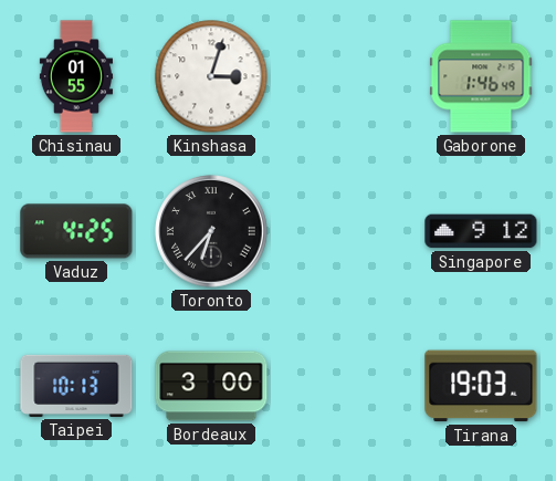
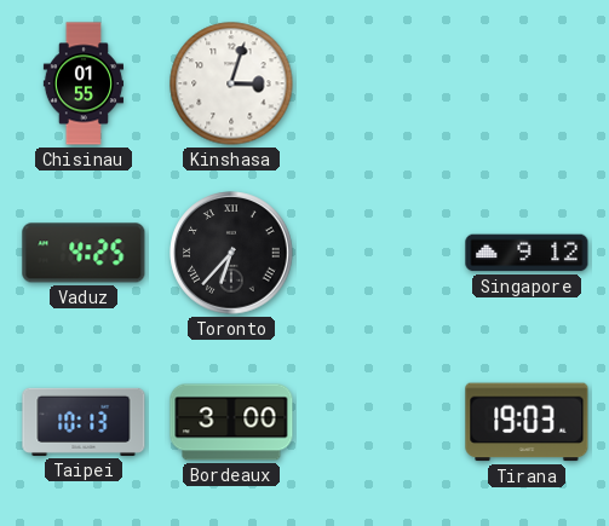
Gaborone: 1:46 -> none (481, 76)
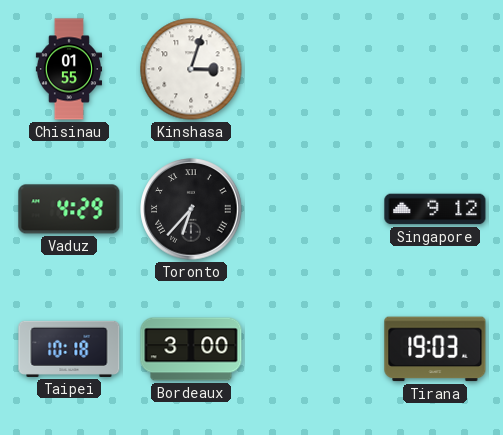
Vaduz: 4:25 -> 4:29 (69, 209)
Taipei: 10:13 -> 10:18 (69, 349)
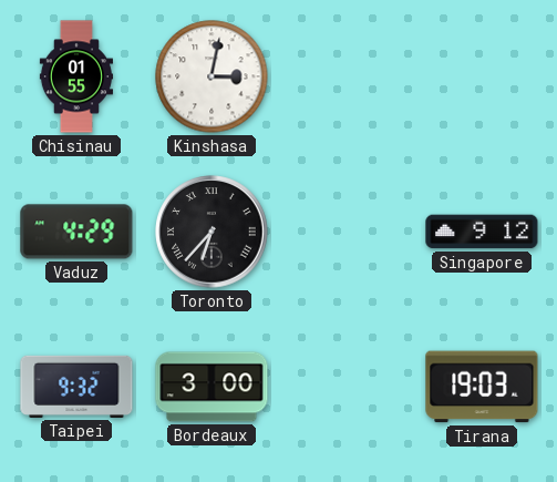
Kinshasa: 3:03 -> 3:02 (212, 76)
Taipei: 10:18 -> 9:32 (76, 387)
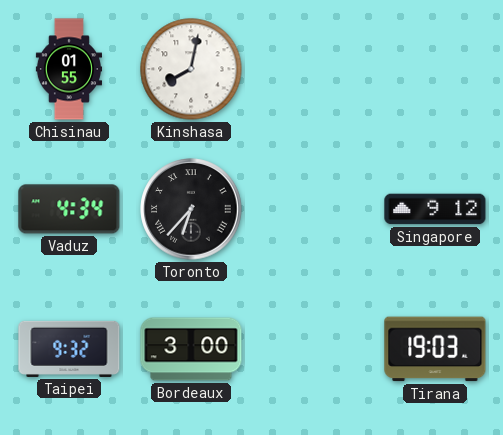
Kinshasa: 3:02 -> 8:02 (191, 69)
Vaduz: 4:29 -> 4:34 (69, 209)
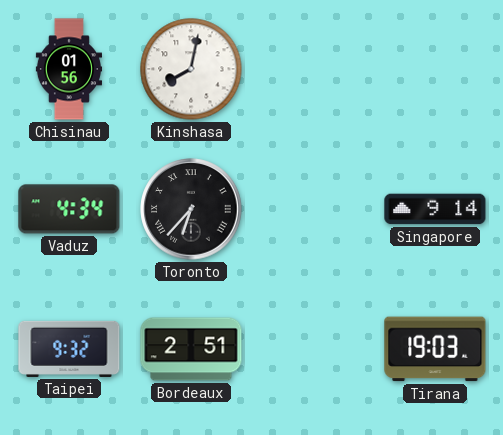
Chisinau: 01:55 -> 01:56 (68, 69)
Singapore: 9:12 -> 9:14 (435, 209)
Bordeaux: 3:00 -> 2:51 (191, 349)
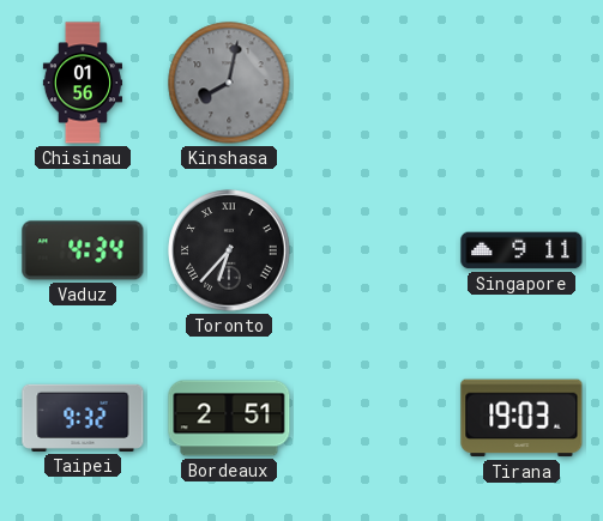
Kinshasa dial: white -> grey (229, 83)
Singapore: 9:14 -> 9:11 (521, 250)
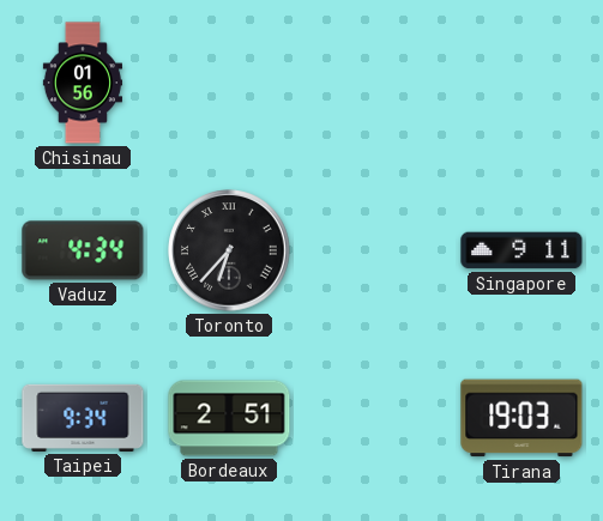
Kinshasa: 8:02 -> none (229, 83)
Taipei: 9:32 -> 9:34 (83, 418)
